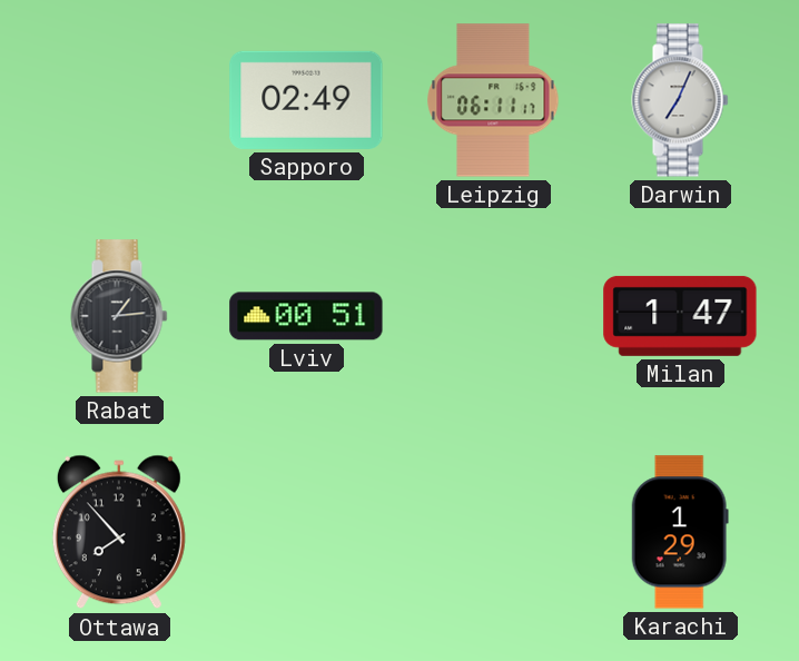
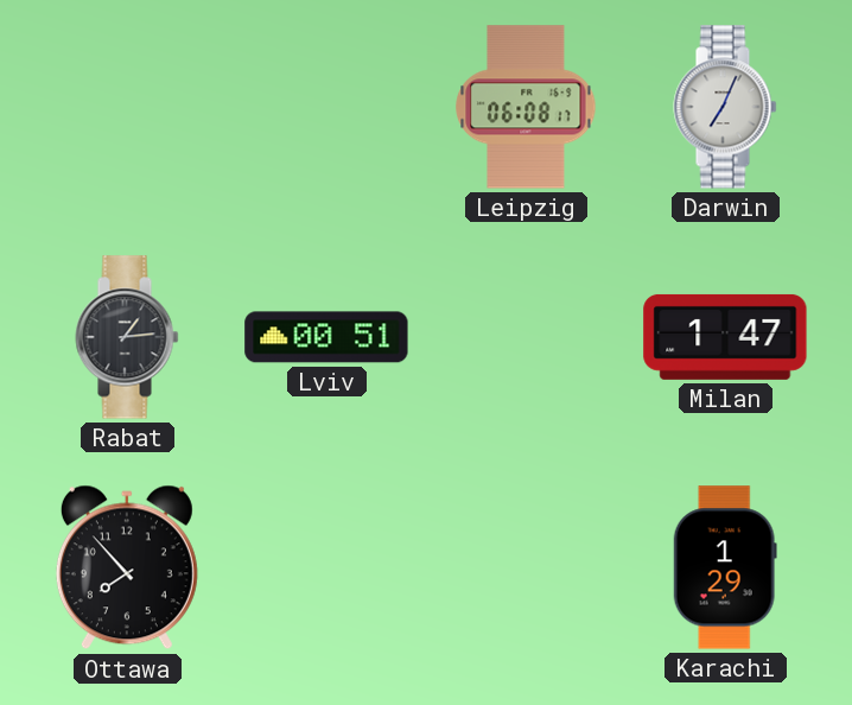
Sapporo: 02:49 -> none (306, 100)
Leipzig: 06:11 -> 06:08 (526, 107)
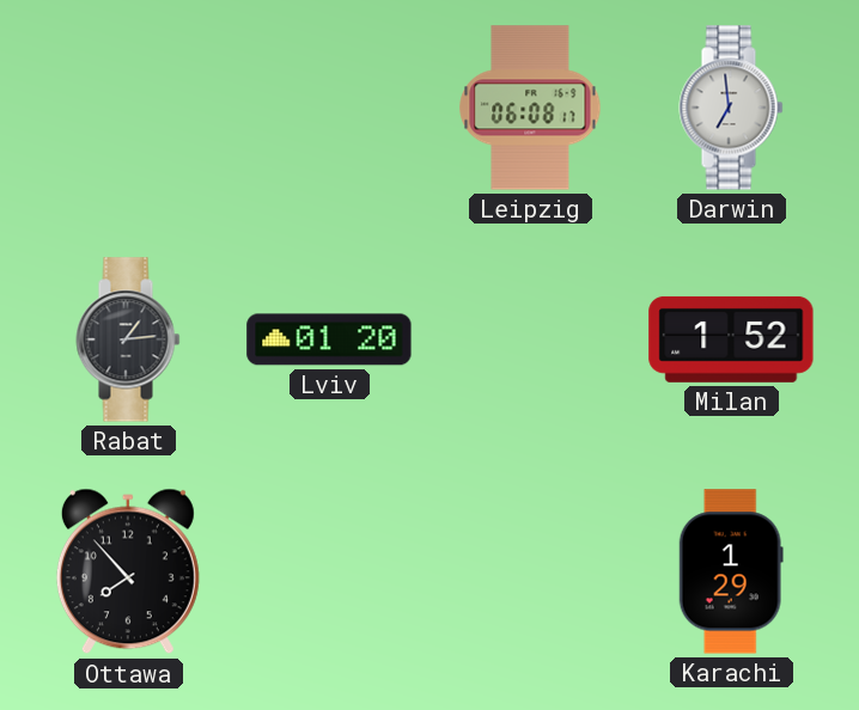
Darwin: 7:04 -> 6:59 (731, 108)
Lviv: 00:51 -> 01:20 (329, 339)
Milan: 1:47 -> 1:52 (731, 339)
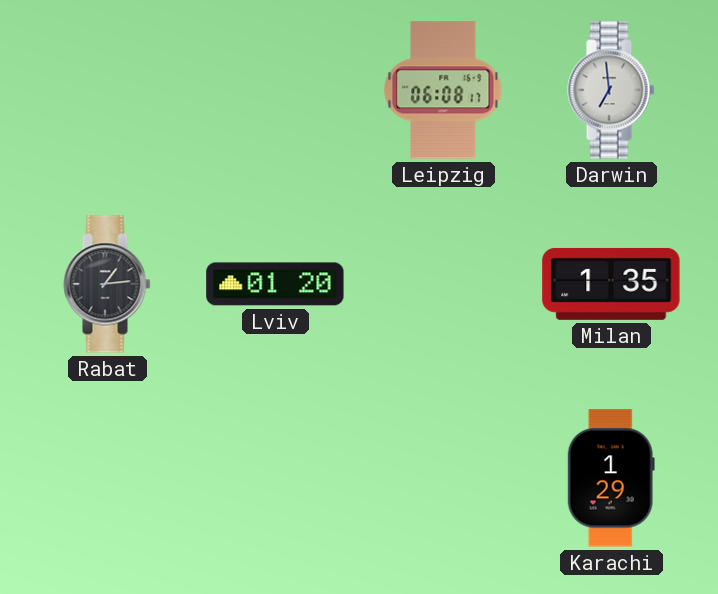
Milan: 1:52 -> 1:35 (611, 284)
Ottawa: 7:53 -> none (128, 571)
